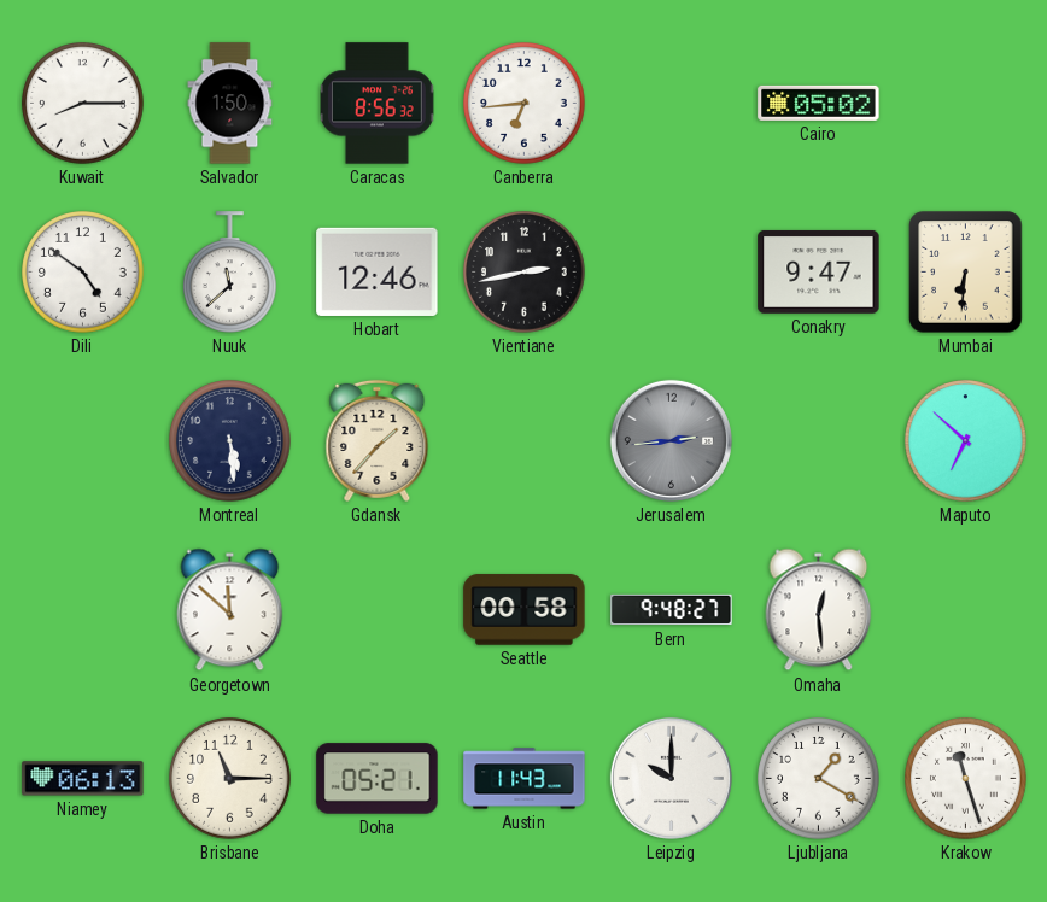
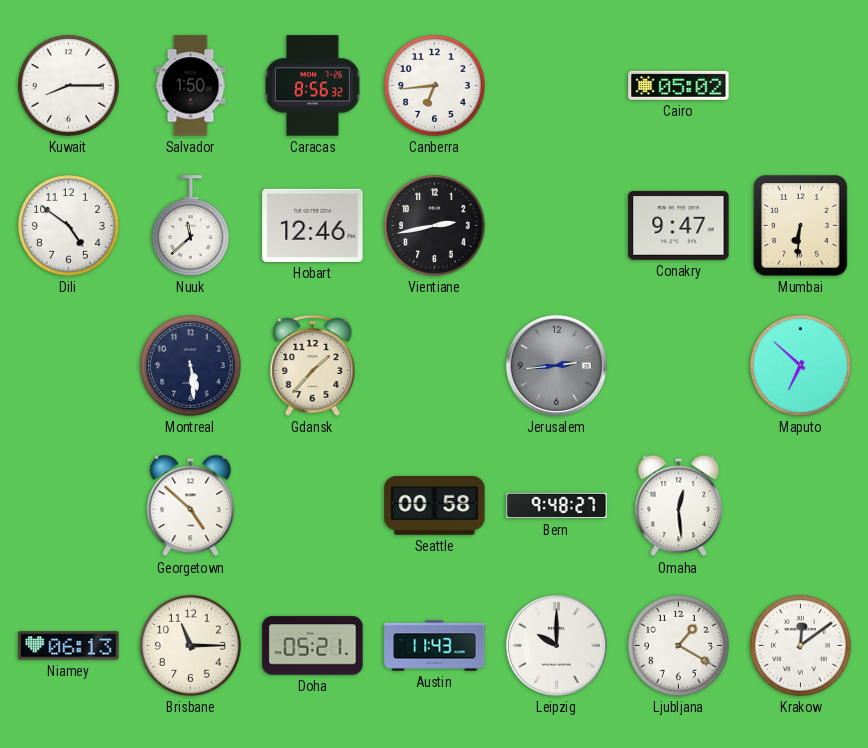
Georgetown: 11:52 -> 4:52 (191, 506)
Krakow: 11:27 -> 12:09 (801, 646)
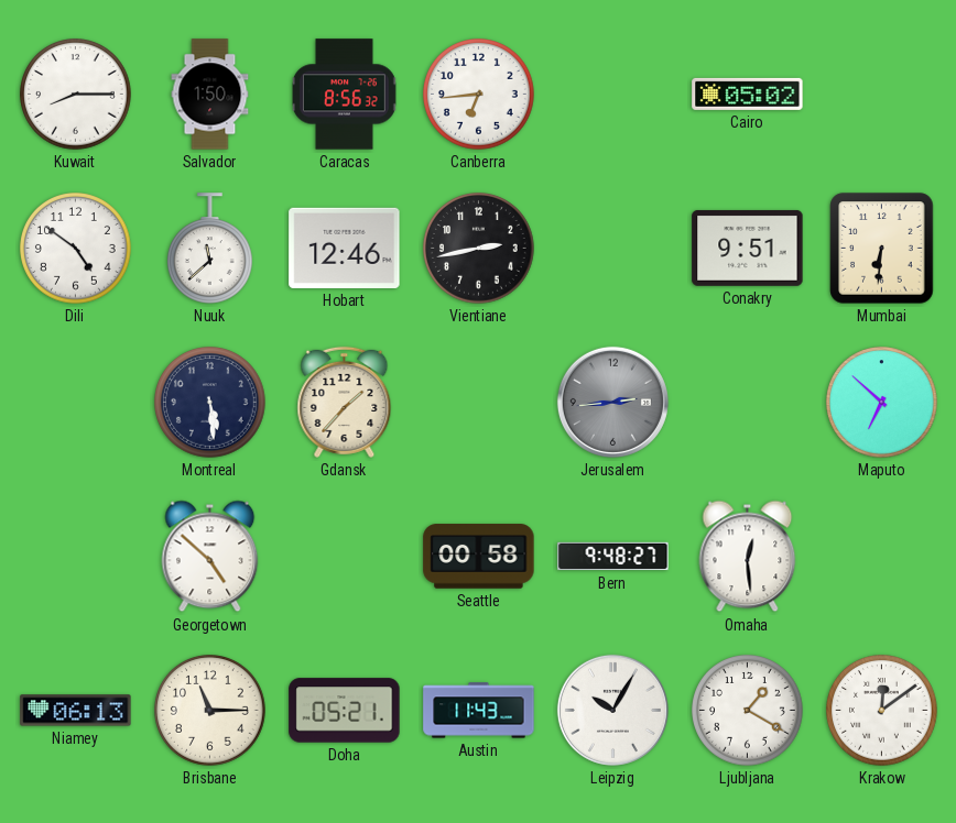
Conakry: 9:47 -> 9:51 (748, 248)
Leipzig: 10:00 -> 10:05 (612, 710)
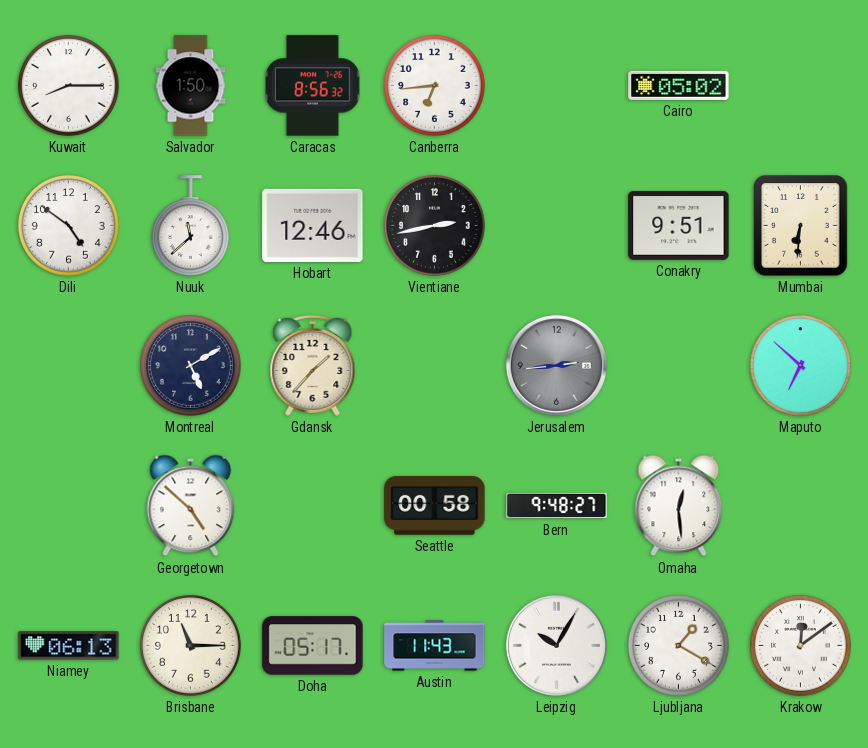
Montreal: 5:29 -> 5:10 (191, 366)
Doha: 05:21 -> 05:17 (313, 646)
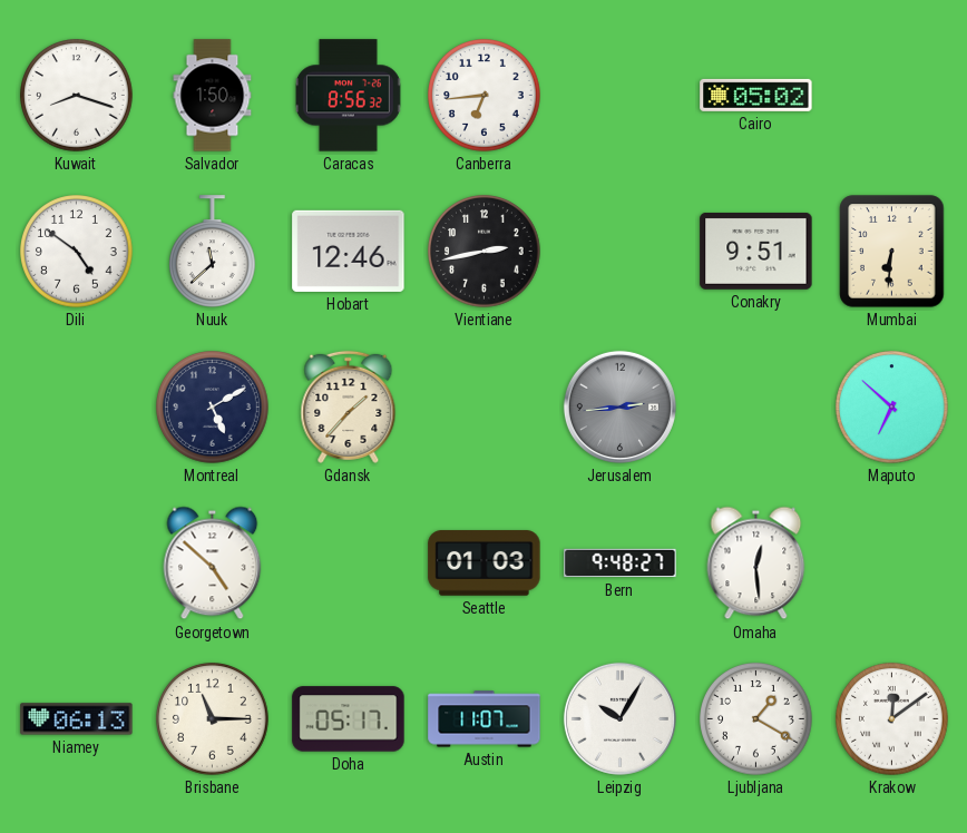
Kuwait: 8:15 -> 8:18 (77, 96)
Seattle: 00:58 -> 01:03 (485, 563)
Austin: 11:43 -> 11:07 (485, 719)
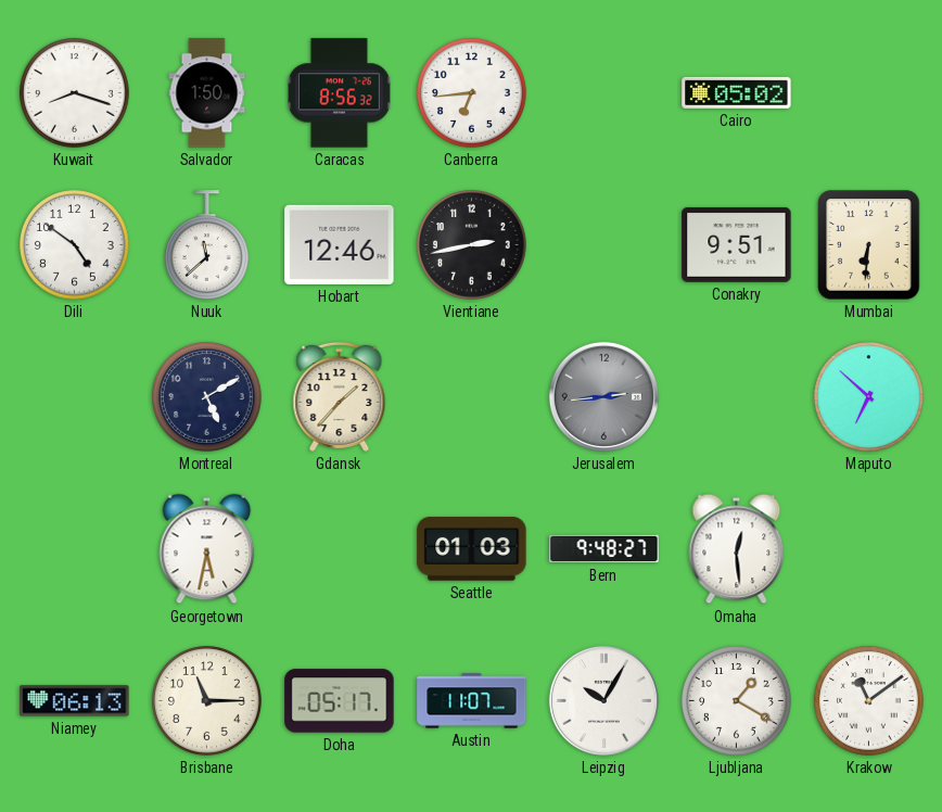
Georgetown: 4:52 -> 5:32 (207, 549)
Krakow: 12:09 -> 11:09 (869, 701)
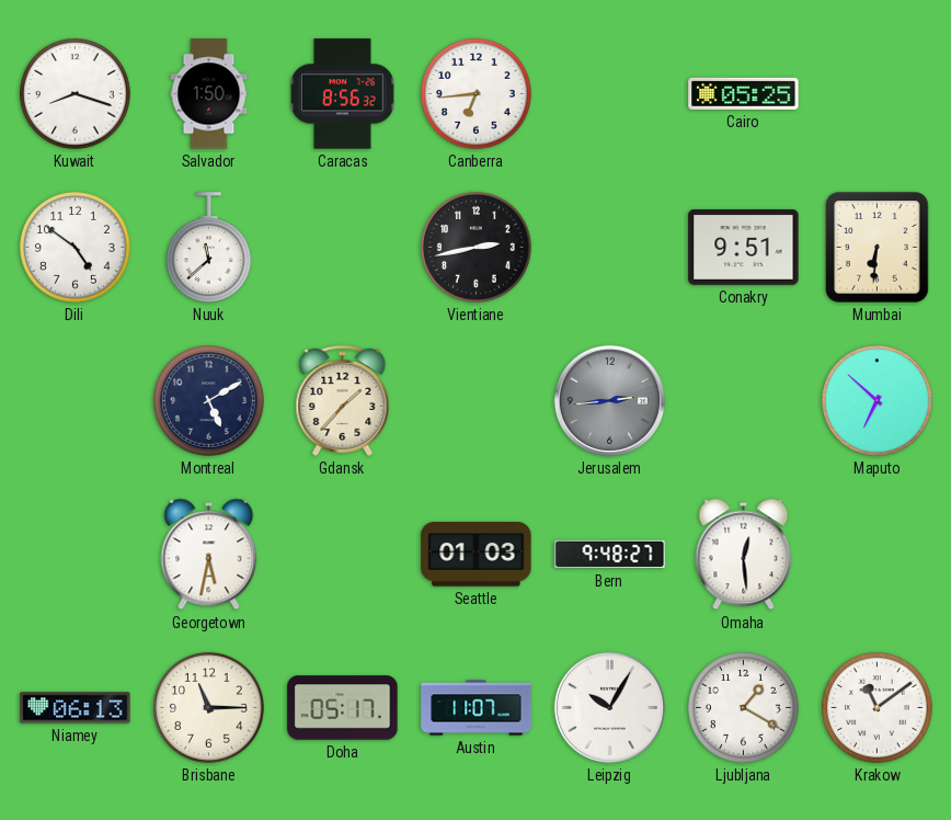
Cairo: 05:02 -> 05:25 (744, 93)
Hobart: 12:46 -> none (340, 244)
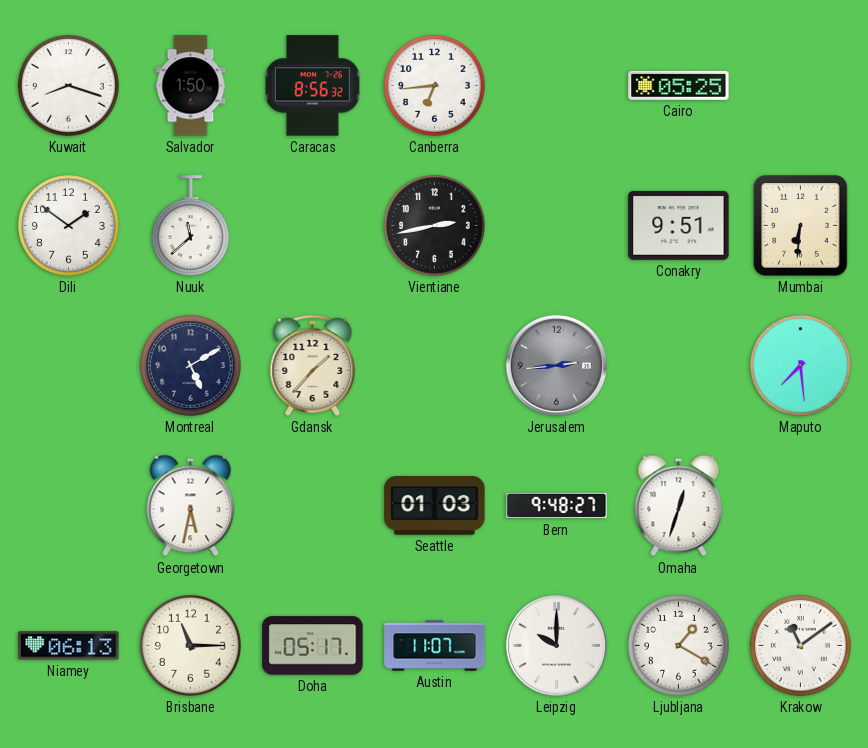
Dili: 4:51 -> 1:51 (69, 226)
Maputo: 6:52 -> 7:29 (801, 366)
Omaha: 12:29 -> 12:33 (679, 506)
Leipzig: 10:05 -> 10:00 (556, 645)
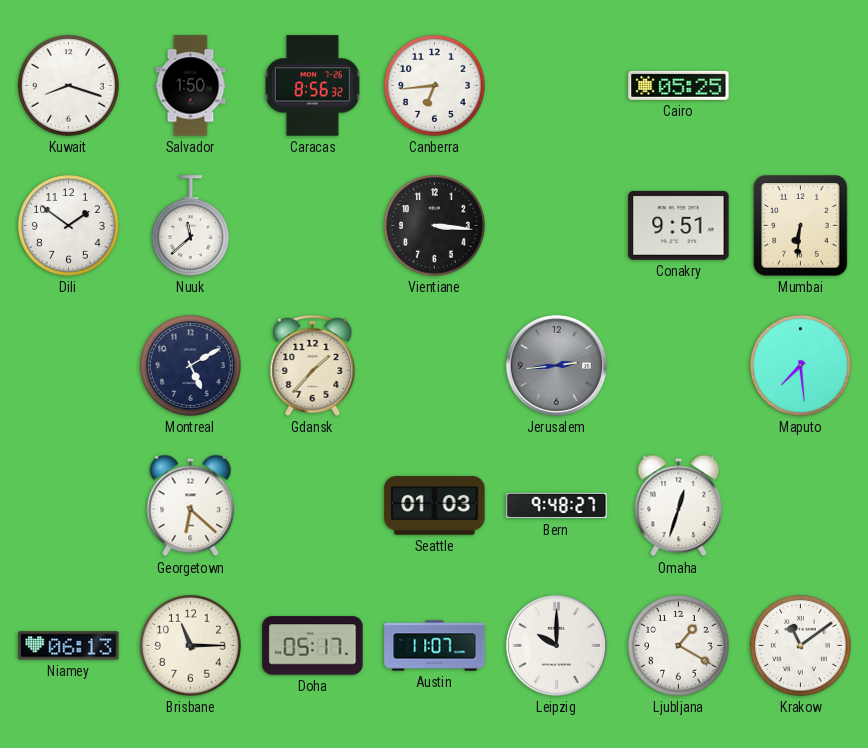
Vientiane: 2:43 -> 3:16 (435, 226)
Georgetown: 5:32 -> 6:22 (191, 506)
